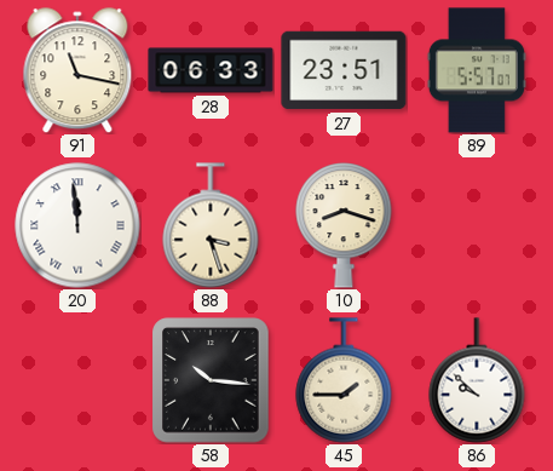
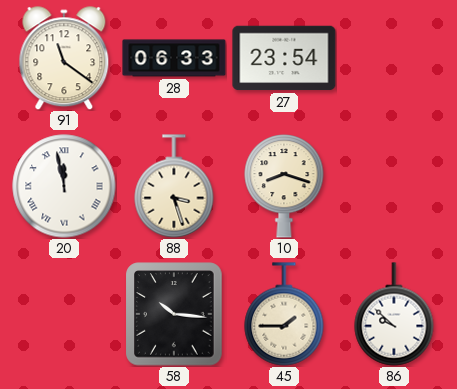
91: 11:17 -> 11:21 (64, 58)
27: 23:51 -> 23:54 (284, 58)
89: 5:57 -> none (477, 70)
20: 11:59 -> 11:58 (64, 186)
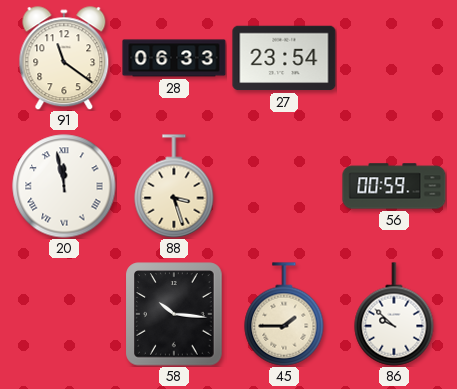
10: 8:18 -> none (284, 187)
56: none -> 00:59 (394, 186)
